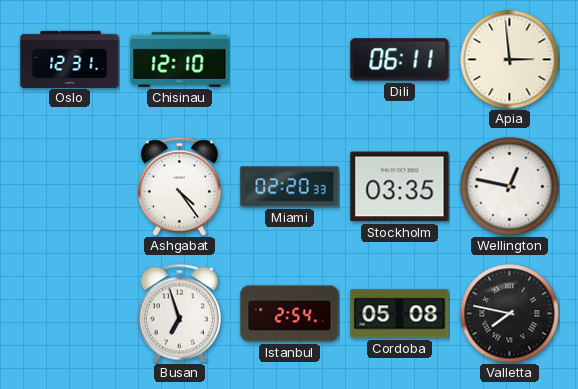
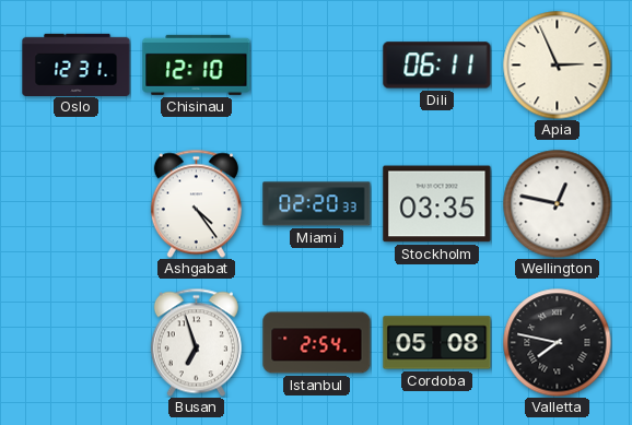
Apia: 2:59 -> 2:56 (558, 66)
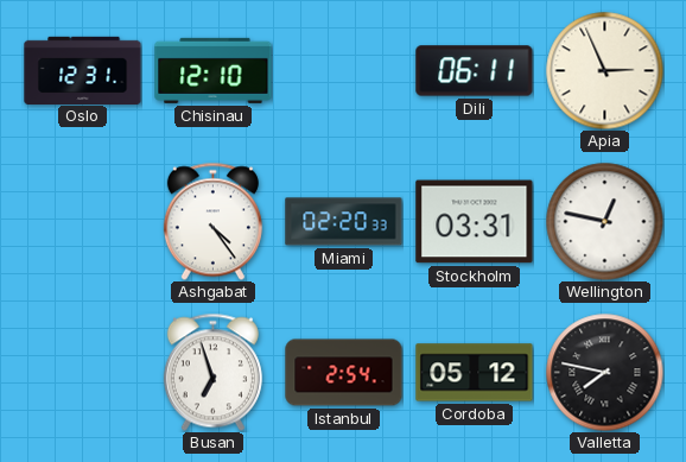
Stockholm: 03:35 -> 03:31 (475, 222)
Cordoba: 05:08 -> 05:12 (475, 373)
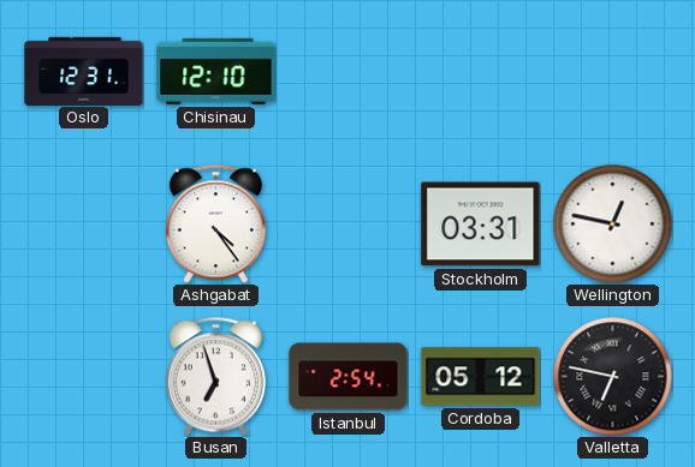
Dili: 06:11 -> none (475, 71)
Apia: 2:56 -> none (605, 71)
Miami: 02:20 -> none (344, 222)
Valletta: 7:47 -> 6:47 (613, 377)
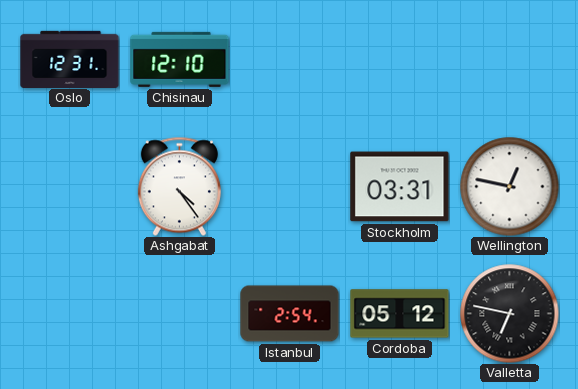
Busan: 6:57 -> none (215, 376)
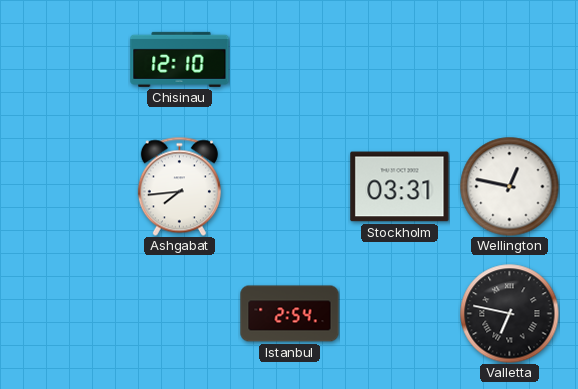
Oslo: 12:31 -> none (70, 59)
Ashgabat: 4:24 -> 7:44 (179, 186)
Cordoba: 05:12 -> none (400, 314)
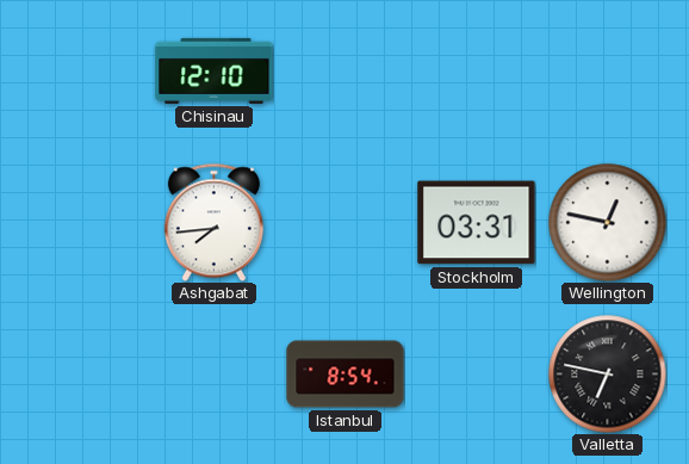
Istanbul: 2:54 -> 8:54 (346, 375)
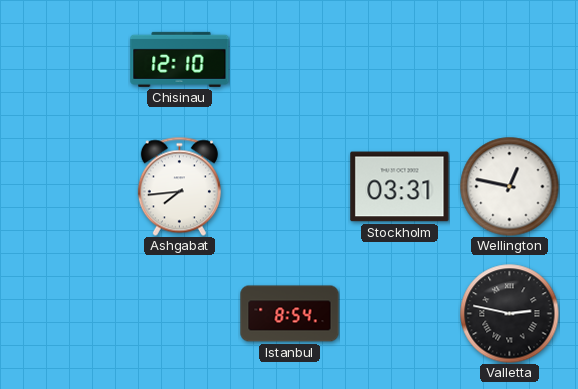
Valletta: 6:47 -> 2:47 (510, 314)
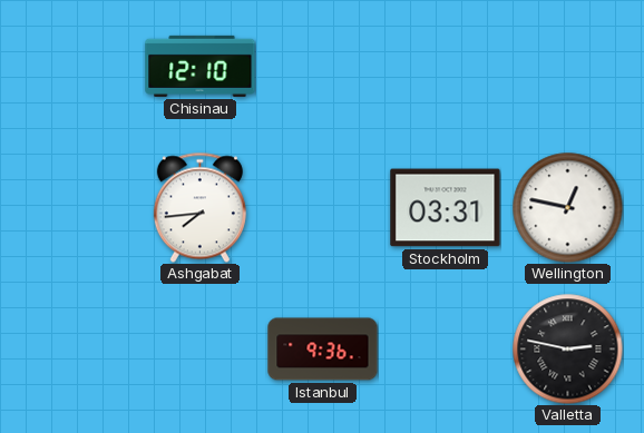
Istanbul: 8:54 -> 9:36 (323, 350)
